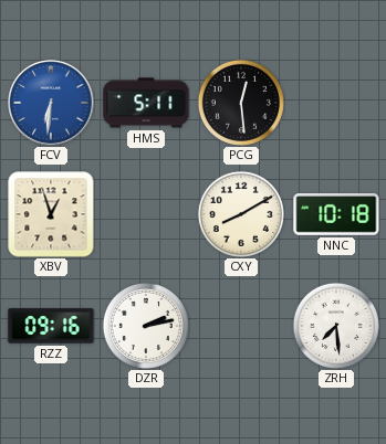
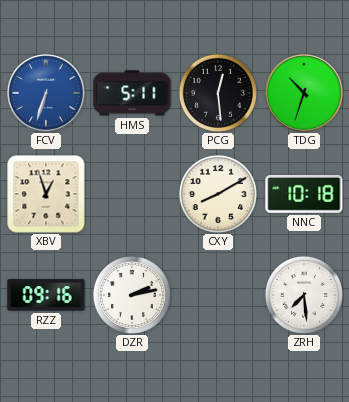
FCV: 6:31 -> 6:33 (47, 94)
TDG: none -> 10:33 (305, 94)
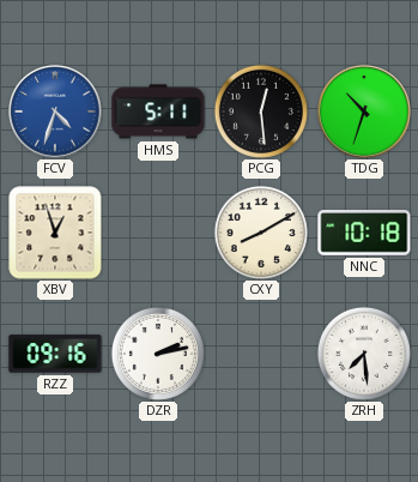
FCV: 6:33 -> 4:33 (56, 113)
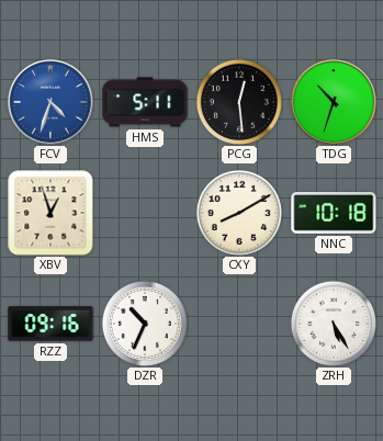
DZR: 2:13 -> 10:34 (145, 324)
ZRH: 7:29 -> 5:25 (334, 324)
